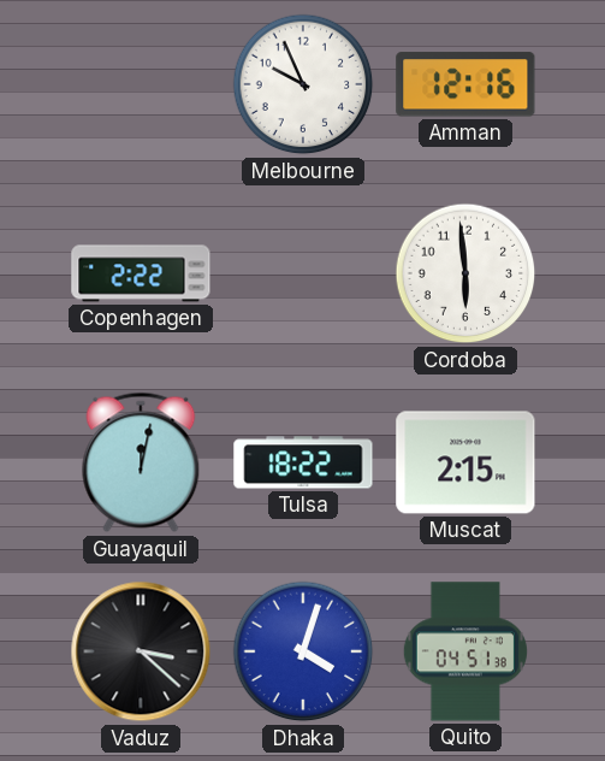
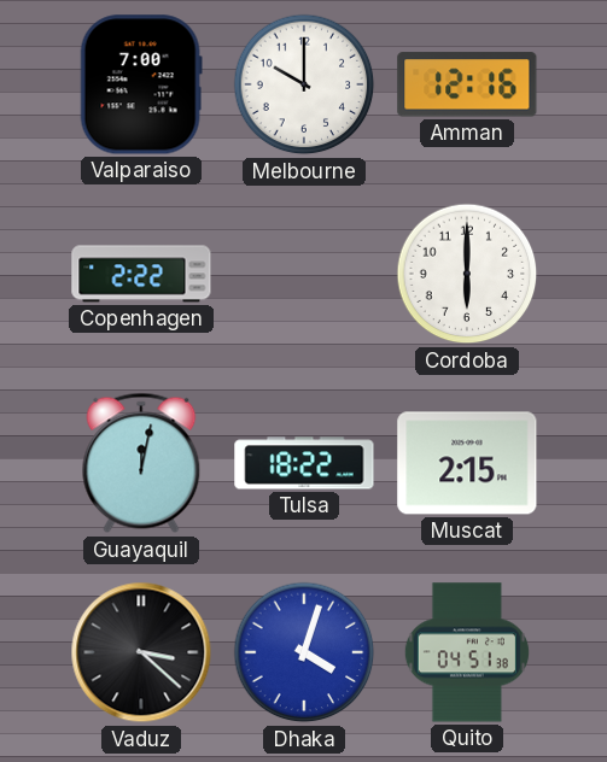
Valparaiso: none -> 7:00 (141, 84)
Melbourne: 9:56 -> 10:00 (304, 84)
Cordoba: 5:59 -> 6:00 (467, 274)
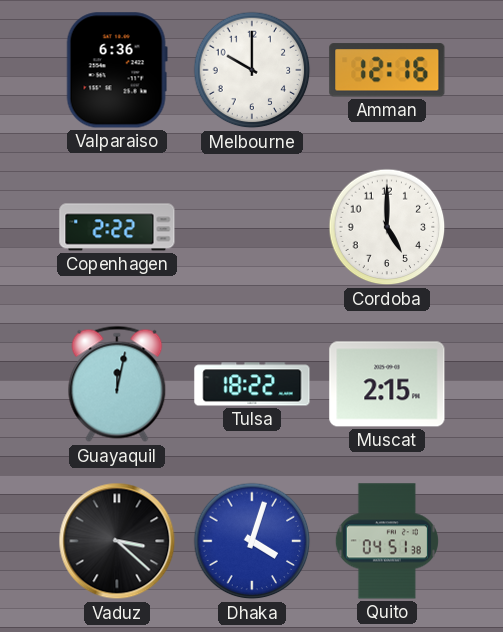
Valparaiso: 7:00 -> 6:36 (117, 70)
Cordoba: 6:00 -> 5:00 (387, 227)
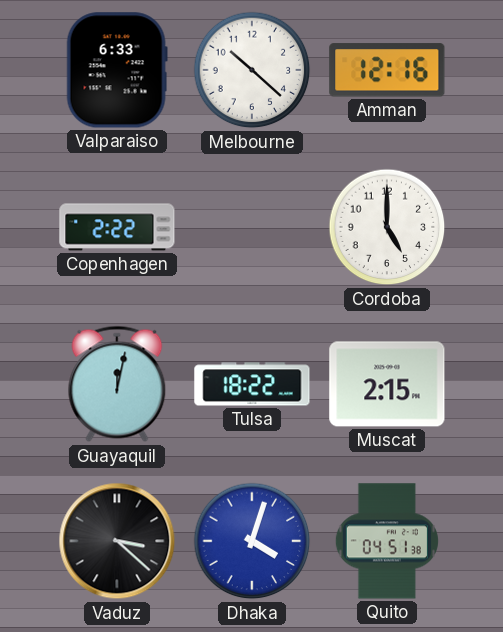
Valparaiso: 6:36 -> 6:33 (117, 70)
Melbourne: 10:00 -> 10:22 (252, 70)
